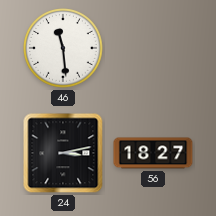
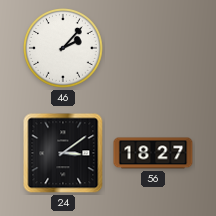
46: 11:29 -> 2:07 (63, 48)
24: 3:13 -> 3:09 (63, 153)
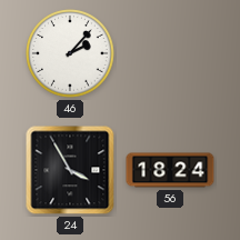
24: 3:09 -> 3:55 (70, 170)
56: 18:27 -> 18:24 (170, 170)
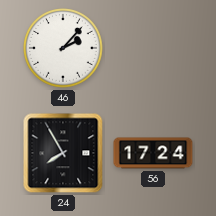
24: 3:55 -> 7:55 (63, 153)
56: 18:24 -> 17:24 (153, 153)
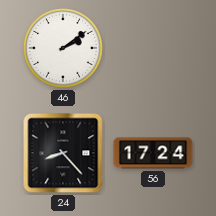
46: 2:07 -> 2:09 (63, 48)
24: 7:55 -> 8:23 (63, 153)
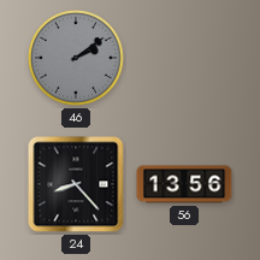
46 dial: white -> grey (76, 58)
56: 17:24 -> 13:56 (184, 184)
